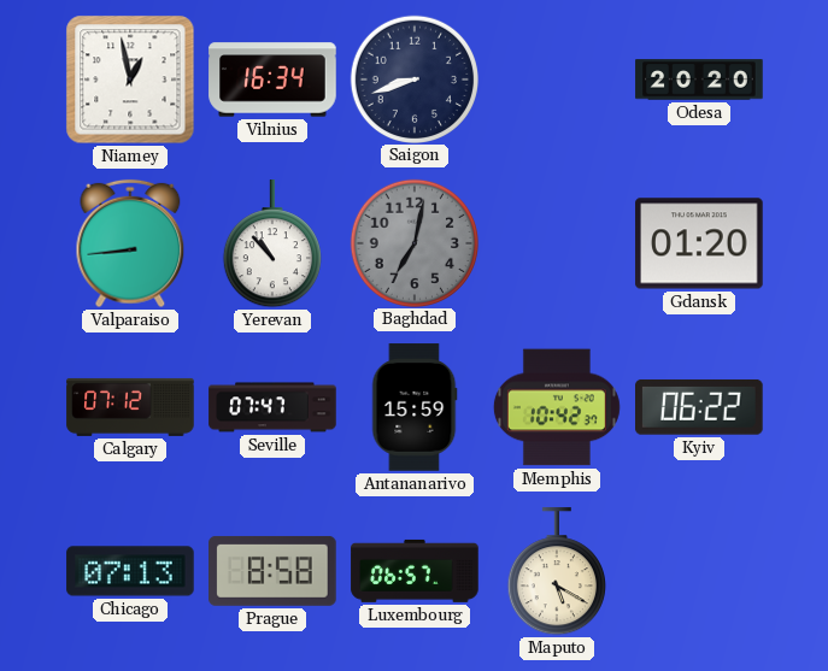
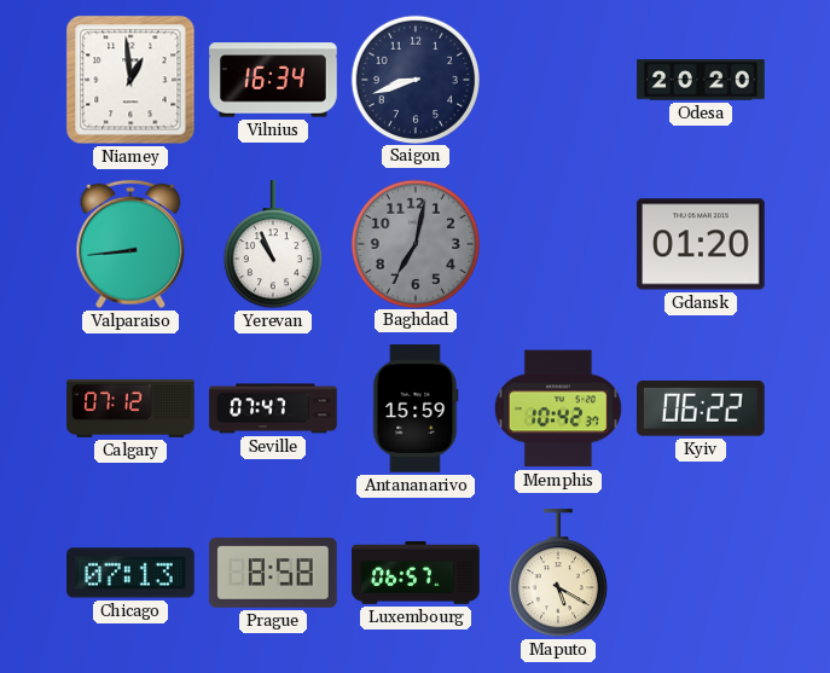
Niamey: 12:58 -> 12:59 (130, 80)
Yerevan: 10:53 -> 10:56 (272, 245)
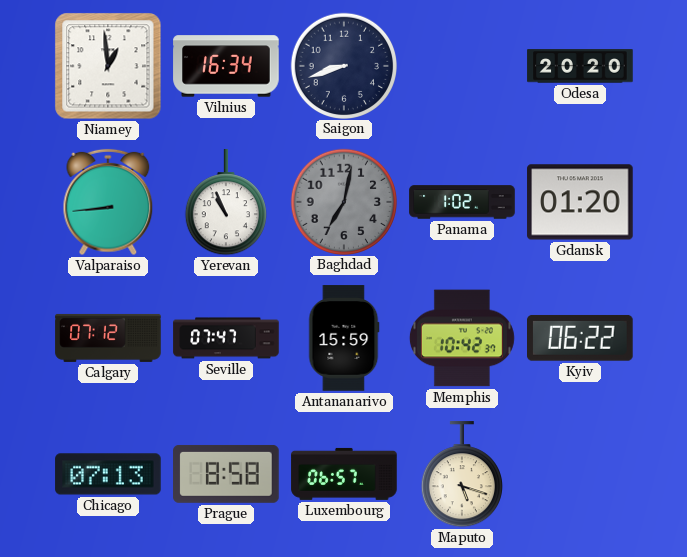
Panama: none -> 1:02 (462, 202)
Maputo: 5:20 -> 5:18 (461, 475)
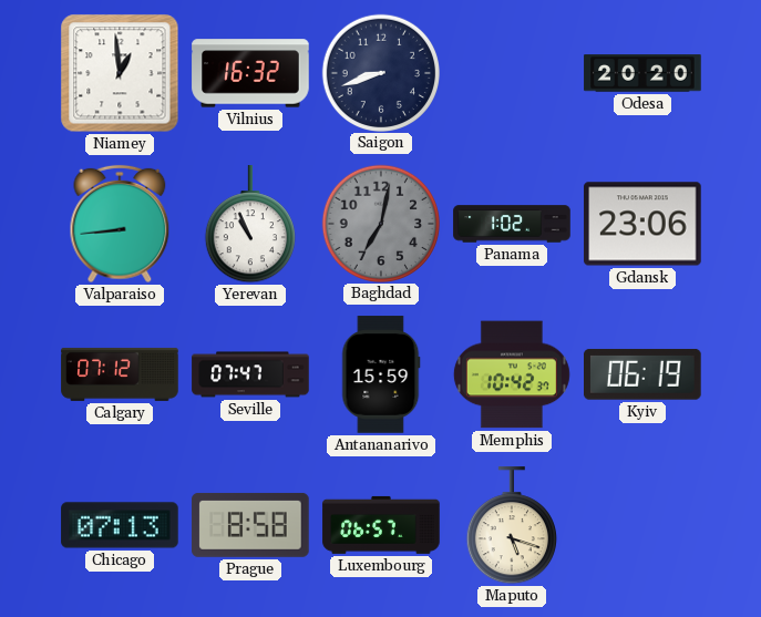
Vilnius: 16:34 -> 16:32 (250, 73)
Gdansk: 01:20 -> 23:06 (642, 224)
Kyiv: 06:22 -> 06:19 (644, 374)
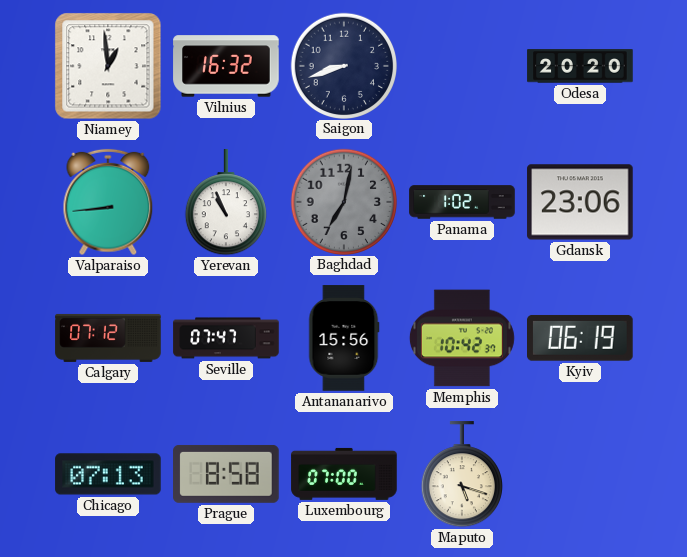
Antananarivo: 15:59 -> 15:56 (344, 338)
Luxembourg: 06:57 -> 07:00 (344, 474)
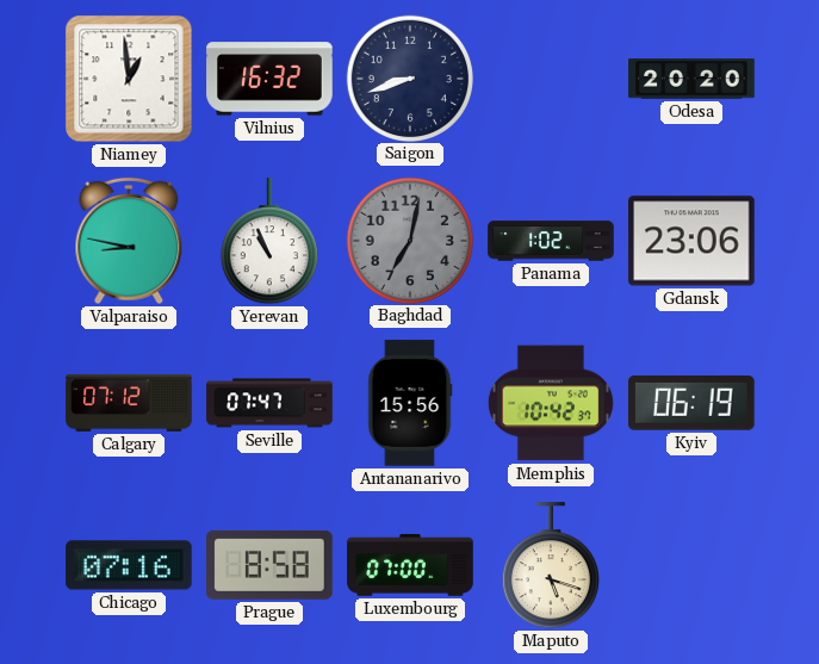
Valparaiso: 8:44 -> 8:47 (129, 241)
Chicago: 07:13 -> 07:16 (129, 565)
